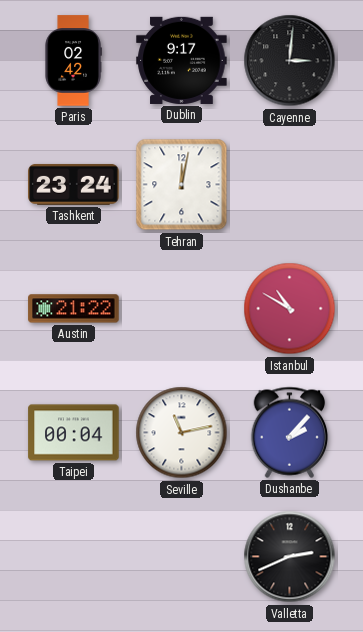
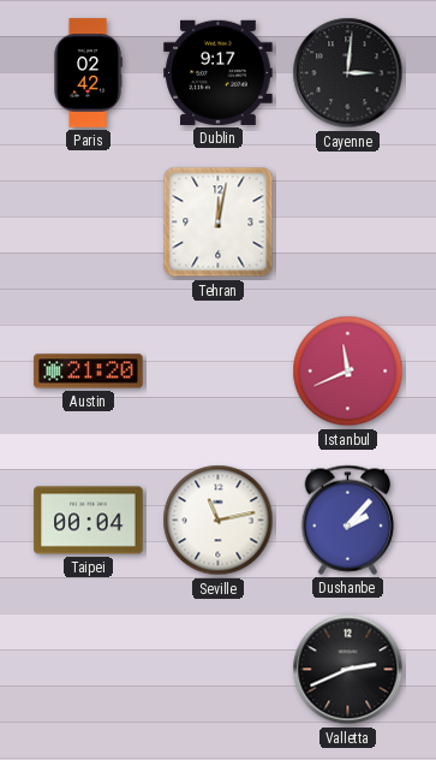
Tashkent: 23:24 -> none (74, 184)
Austin: 21:22 -> 21:20 (89, 372)
Istanbul: 10:50 -> 11:41 (348, 372)
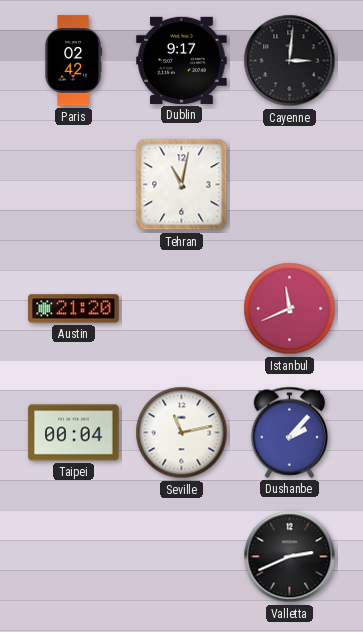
Tehran: 12:02 -> 11:02 (182, 185)
